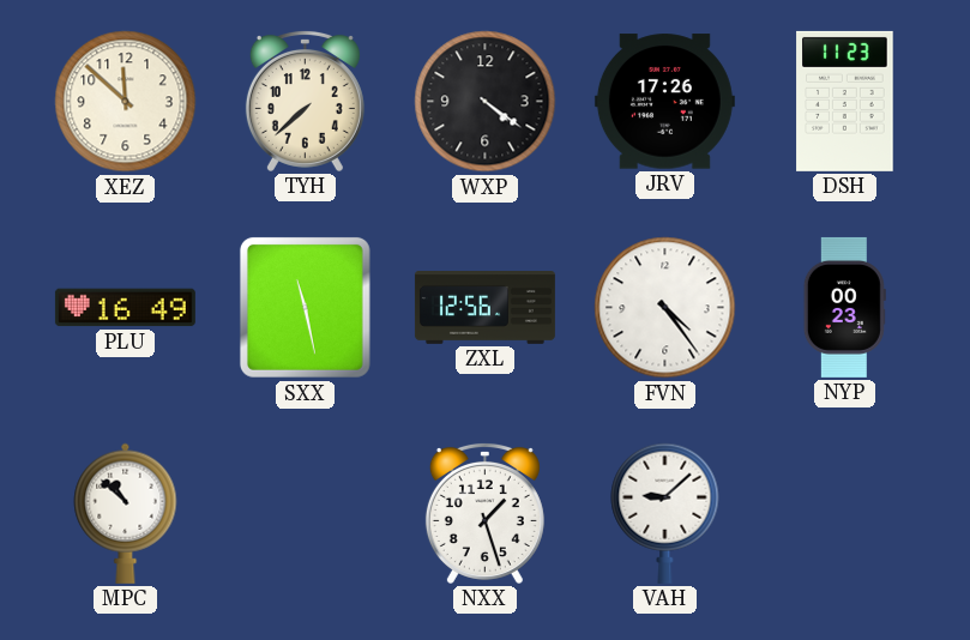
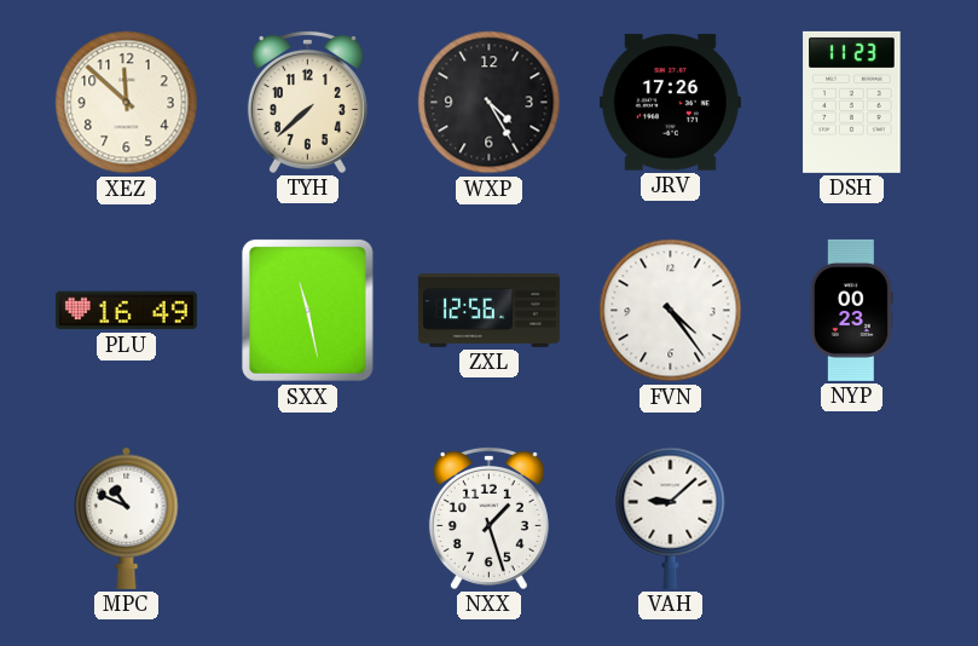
WXP: 4:21 -> 4:25 (490, 103)
MPC: 10:52 -> 10:49 (127, 518)
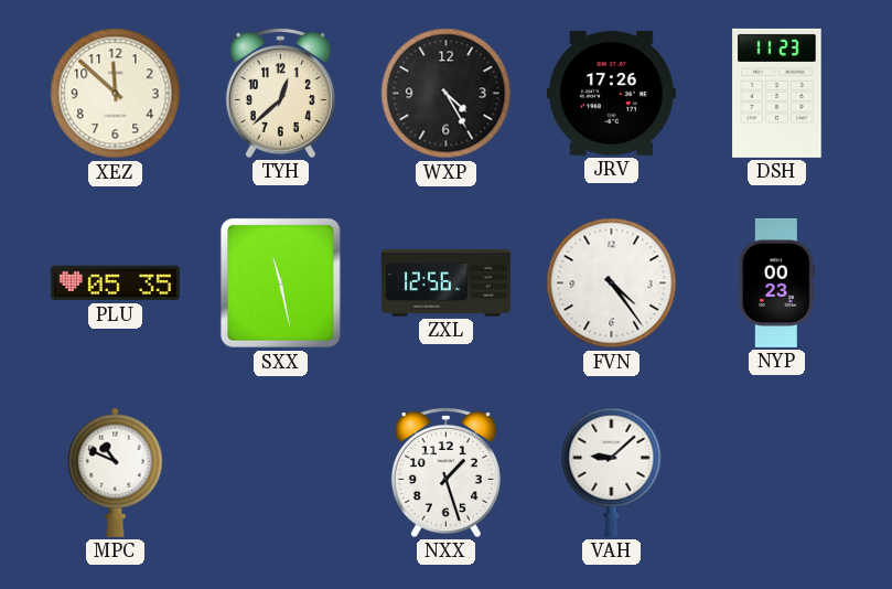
TYH: 7:38 -> 12:38 (280, 93)
PLU: 16:49 -> 05:35 (115, 283)
